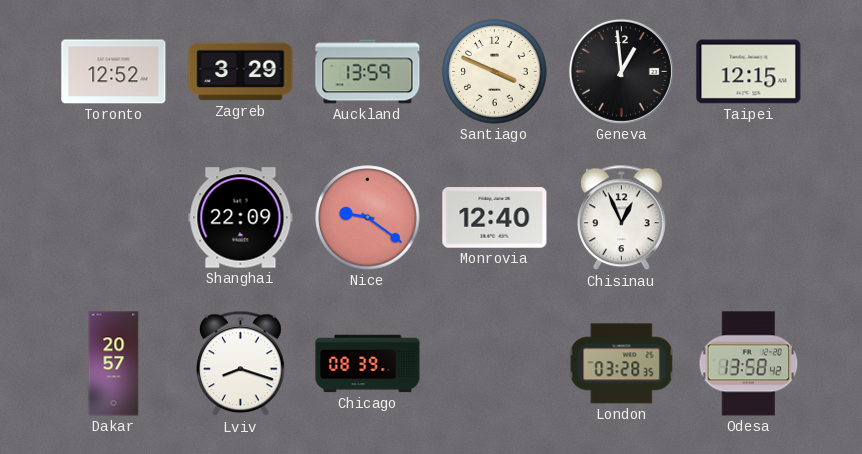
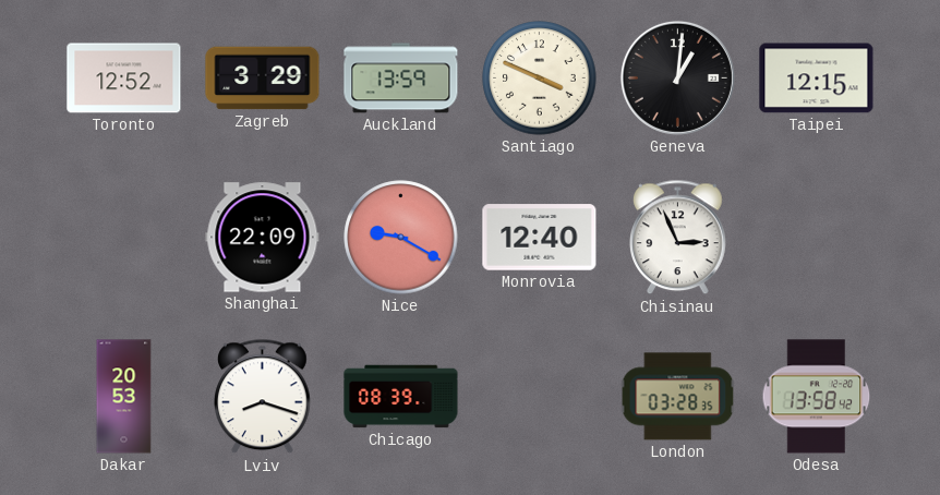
Geneva: 12:59 -> 1:01 (677, 77)
Nice: 9:21 -> 9:20 (401, 238)
Chisinau: 12:56 -> 2:56 (678, 238)
Dakar: 20:57 -> 20:53 (124, 397)
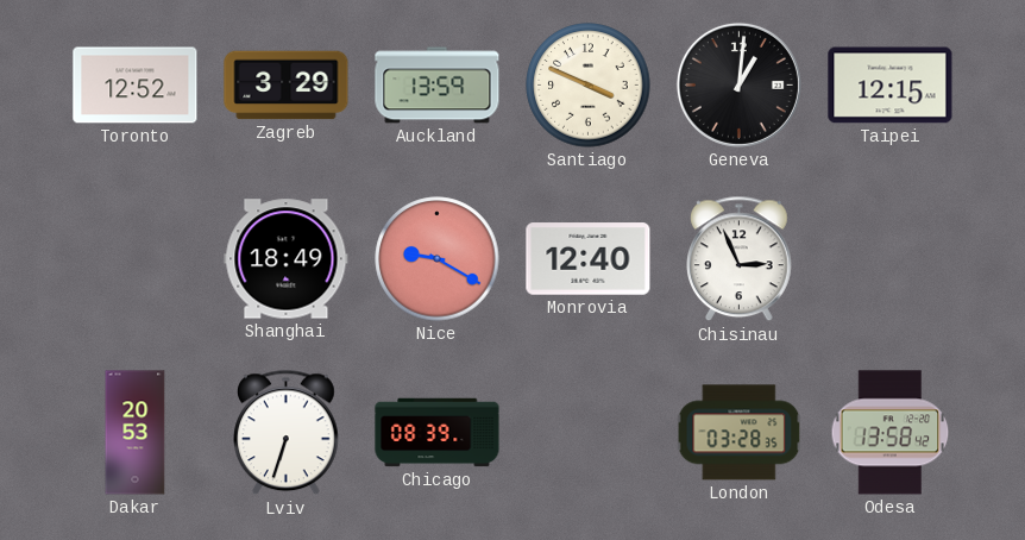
Shanghai: 22:09 -> 18:49 (287, 259)
Lviv: 8:18 -> 6:33 (287, 433)
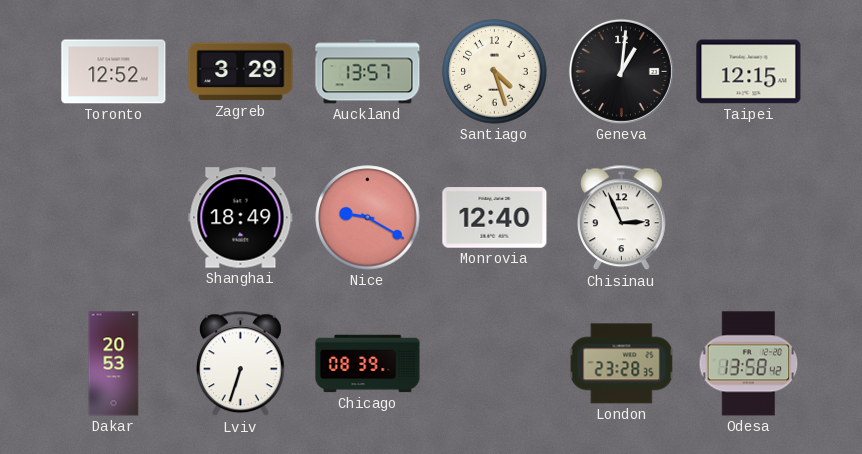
Auckland: 13:59 -> 13:57 (368, 72)
Santiago: 3:49 -> 4:27 (495, 72)
London: 03:28 -> 23:28 (622, 364)
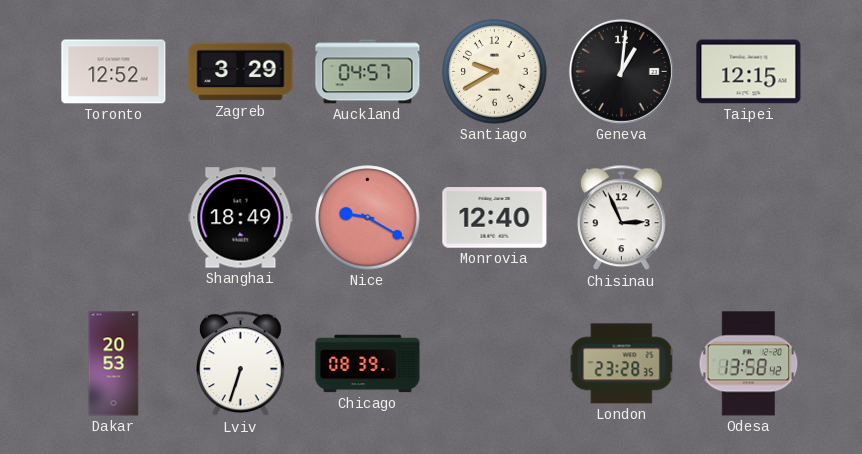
Auckland: 13:57 -> 04:57 (368, 72)
Santiago: 4:27 -> 9:40 (495, 72)
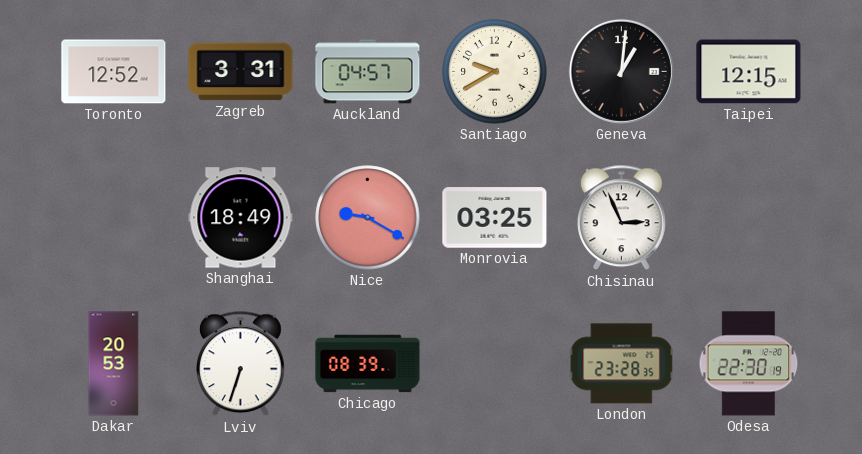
Zagreb: 3:29 -> 3:31 (241, 72)
Monrovia: 12:40 -> 03:25 (495, 218)
Odesa: 13:58 -> 22:30 (749, 364)
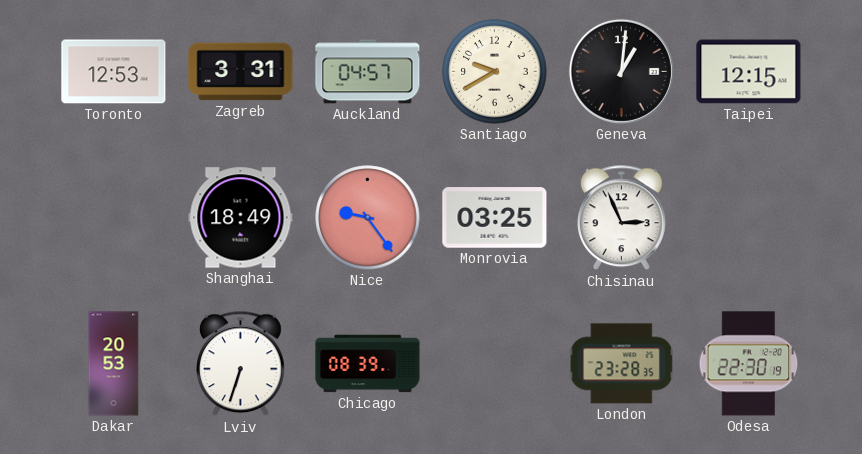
Toronto: 12:52 -> 12:53 (114, 72)
Nice: 9:20 -> 9:24 (368, 218)
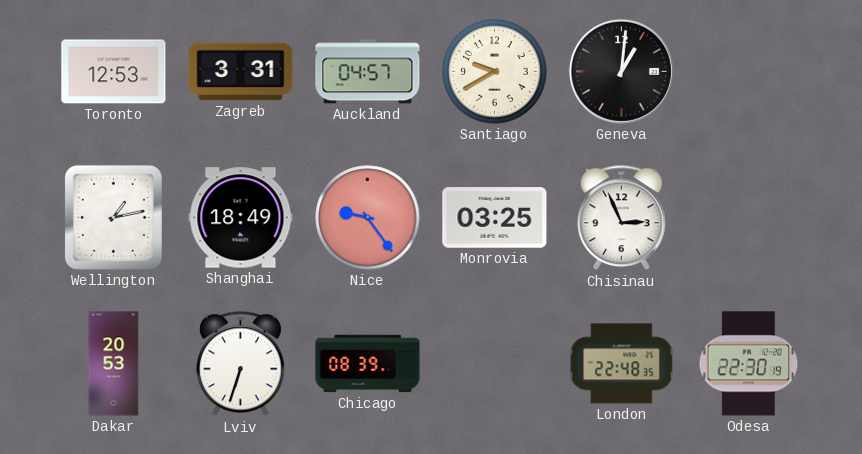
Taipei: 12:15 -> none (749, 72)
Wellington: none -> 1:13 (113, 217)
London: 23:28 -> 22:48 (622, 364)
